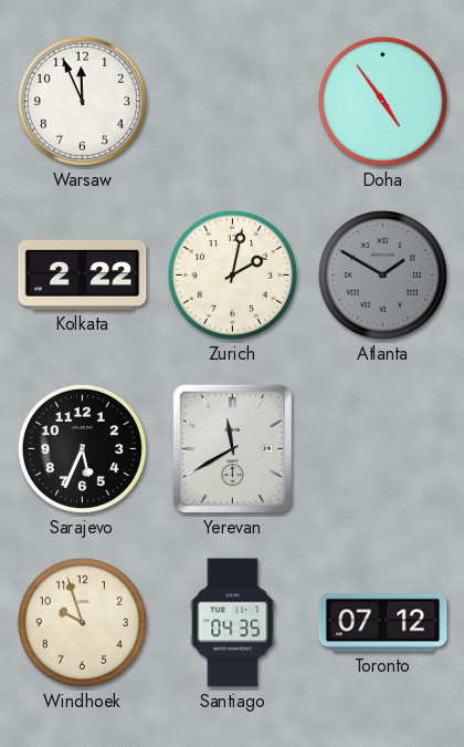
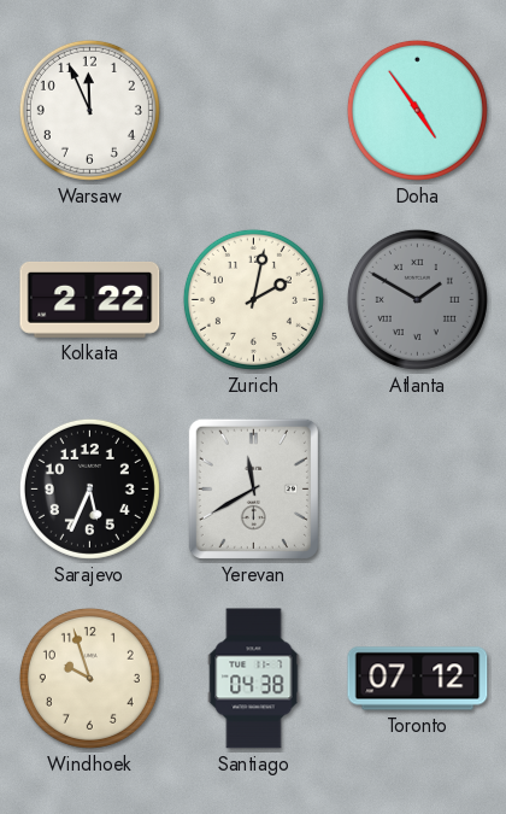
Santiago: 04:35 -> 04:38 (254, 679)
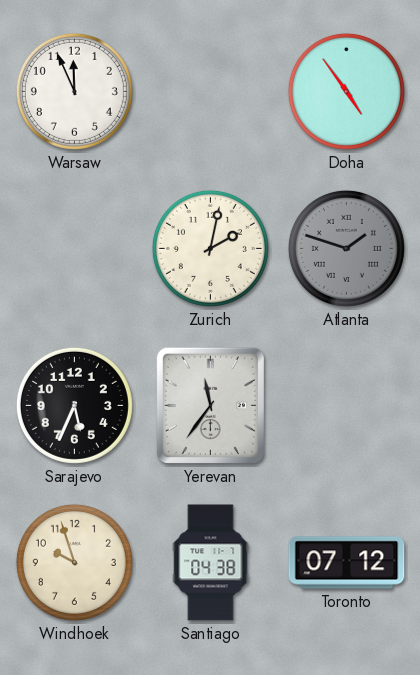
Kolkata: 2:22 -> none (90, 299)
Atlanta: 1:50 -> 1:48 (346, 248)
Yerevan: 11:40 -> 11:36 (210, 405)
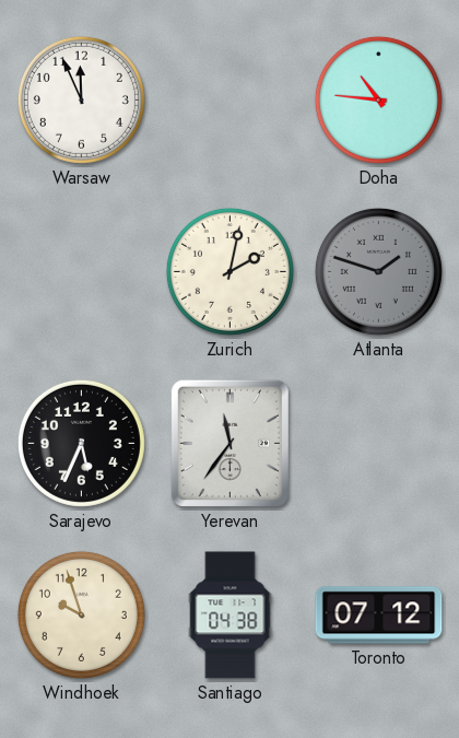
Doha: 4:54 -> 10:46 (378, 99)
